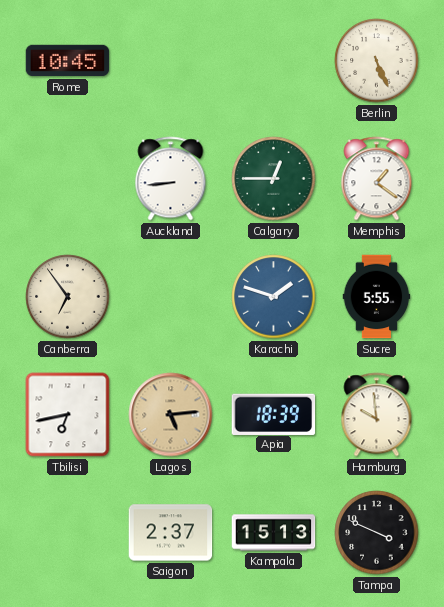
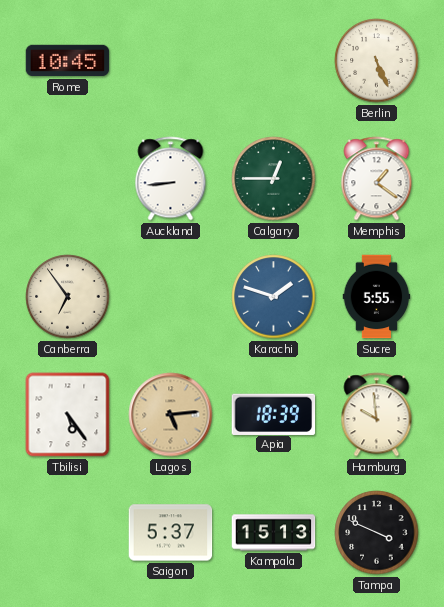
Tbilisi: 6:43 -> 5:24 (68, 415)
Saigon: 2:37 -> 5:37 (171, 533)
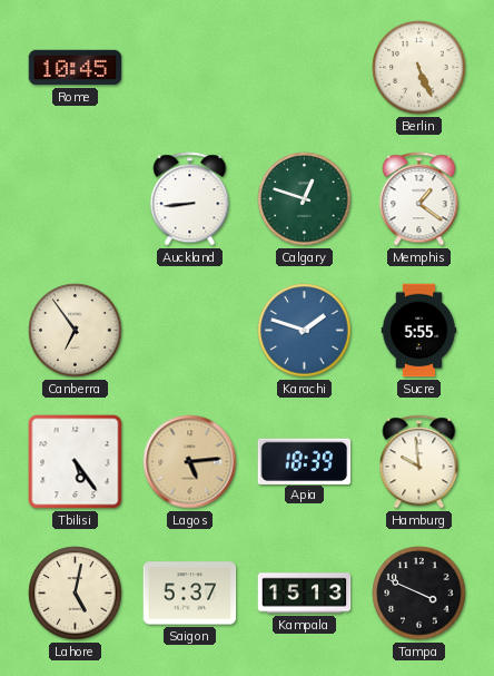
Calgary: 12:45 -> 12:48 (305, 199)
Lahore: none -> 5:02 (76, 594)
